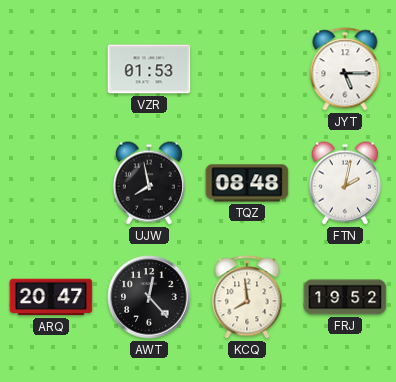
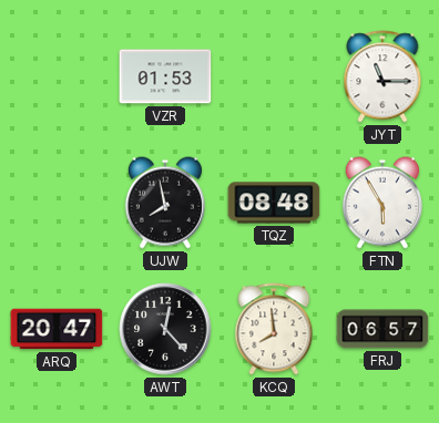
JYT: 5:15 -> 11:15 (382, 76)
FTN: 2:02 -> 5:55 (382, 203)
FRJ: 19:52 -> 06:57 (382, 329)
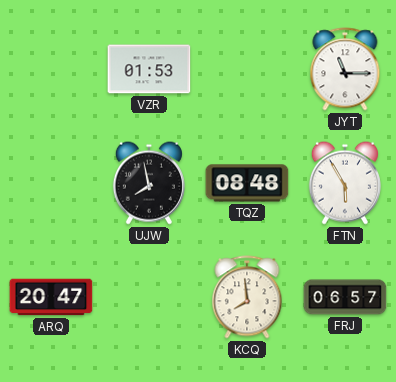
AWT: 12:23 -> none (165, 329)
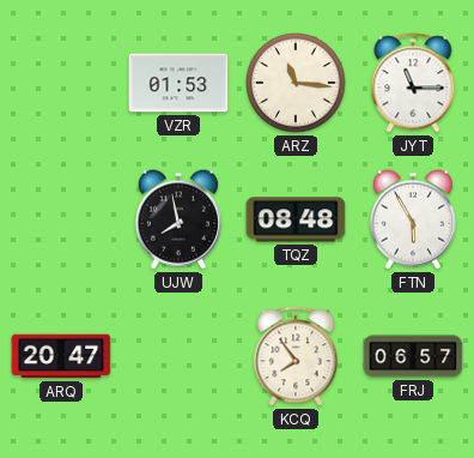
ARZ: none -> 11:16 (296, 83)
KCQ: 7:59 -> 7:54 (296, 356)
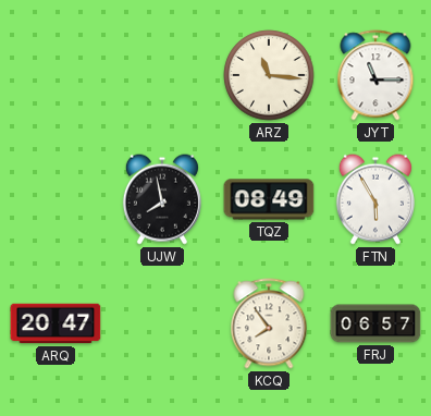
VZR: 01:53 -> none (178, 83)
TQZ: 08:48 -> 08:49 (269, 199)
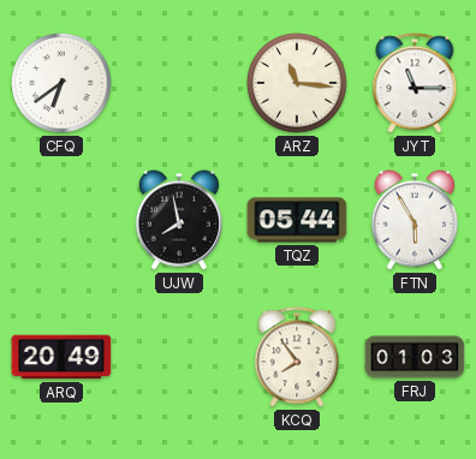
CFQ: none -> 6:39 (61, 83)
TQZ: 08:49 -> 05:44 (297, 220)
ARQ: 20:47 -> 20:49 (61, 357)
FRJ: 06:57 -> 01:03 (415, 357)
